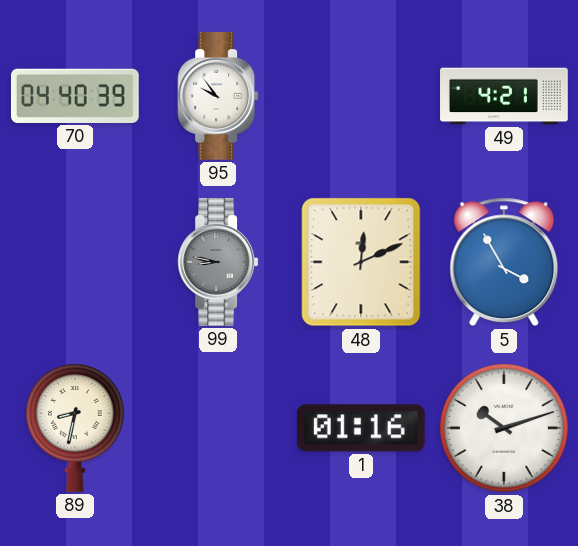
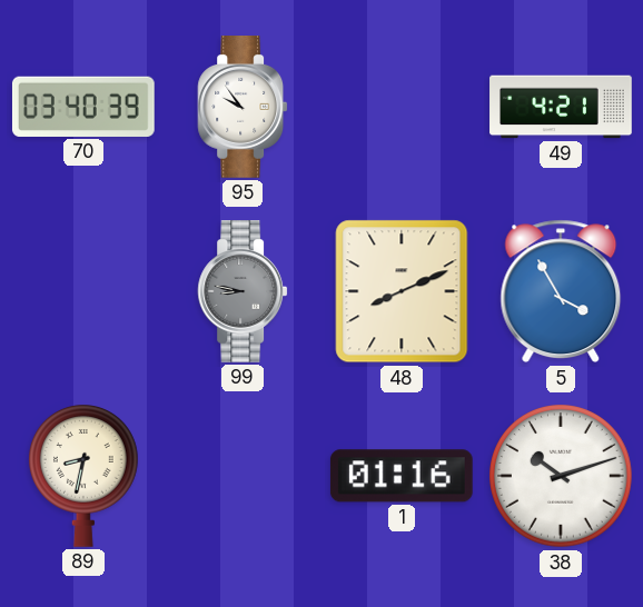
70: 04:40 -> 03:40 (83, 107)
48: 12:11 -> 8:11 (402, 291)
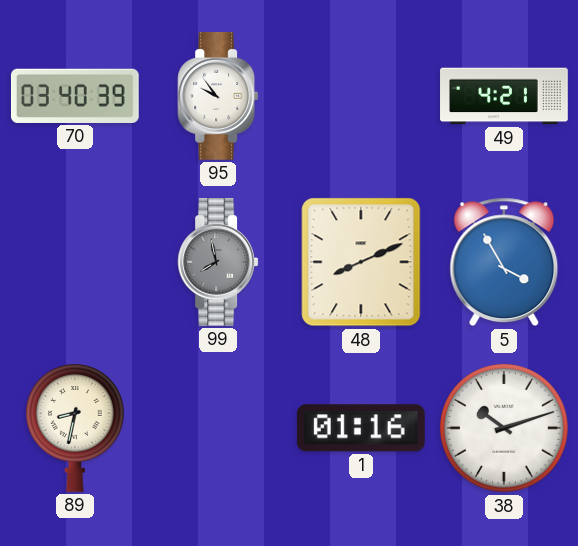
99: 8:47 -> 7:58 (218, 263)
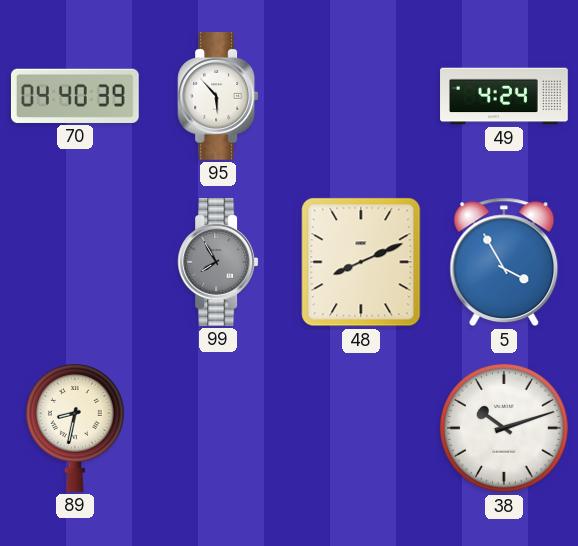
70: 03:40 -> 04:40 (75, 96)
95: 9:54 -> 5:53 (218, 97)
49: 4:21 -> 4:24 (504, 96)
99: 7:58 -> 7:55 (218, 263)
1: 01:16 -> none (361, 428)
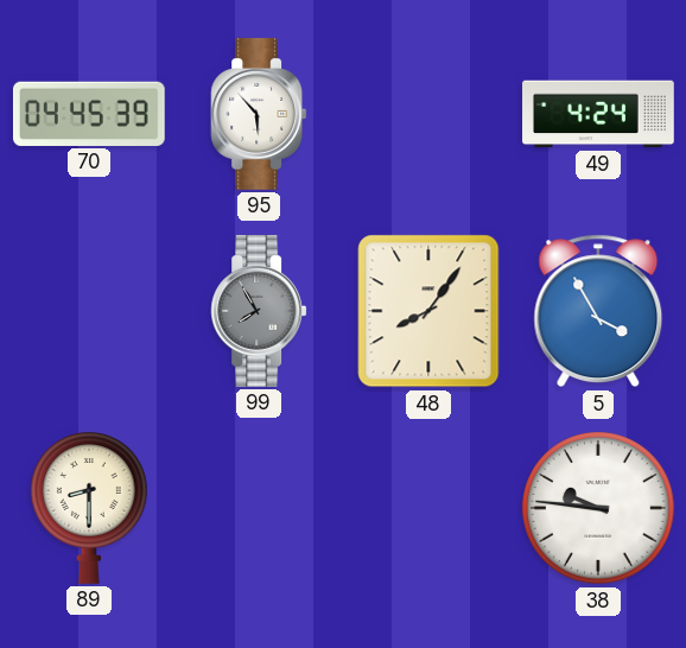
70: 04:40 -> 04:45 (89, 114)
48: 8:11 -> 8:06 (428, 311)
89: 8:32 -> 8:30 (89, 508)
38: 10:12 -> 9:46 (599, 509)
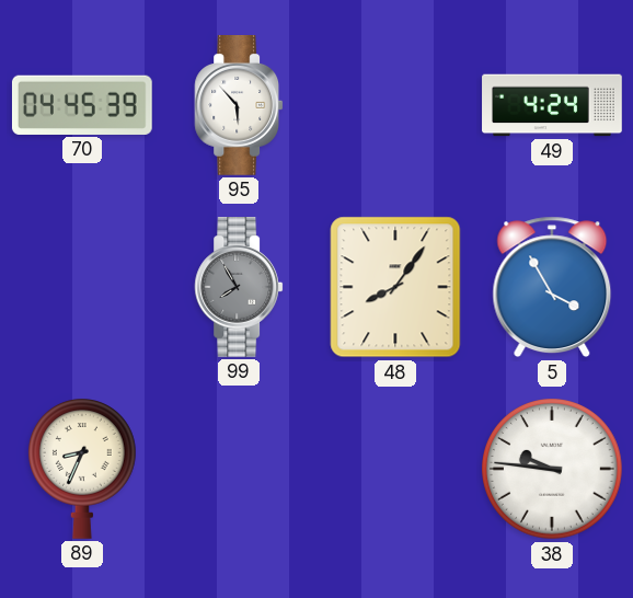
89: 8:30 -> 8:34 (82, 469)
